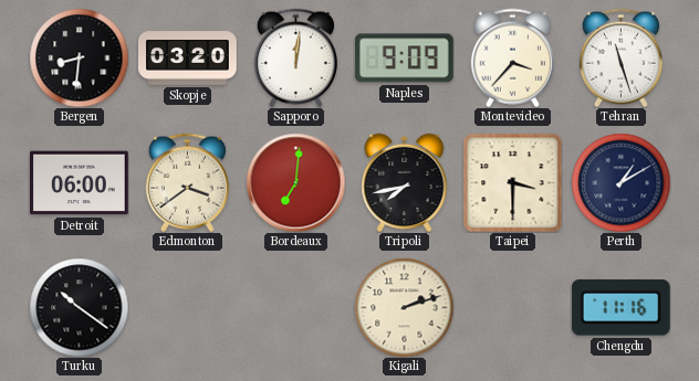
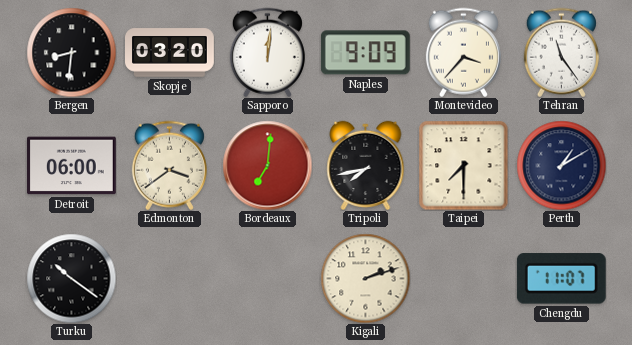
Tehran: 11:27 -> 11:24 (561, 52)
Taipei: 3:30 -> 7:30 (463, 165)
Chengdu: 11:16 -> 11:07 (561, 279)
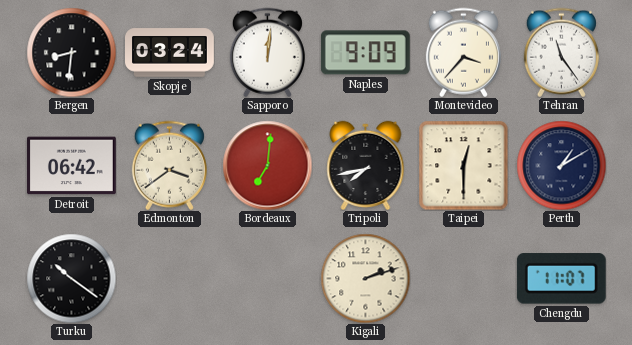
Skopje: 03:20 -> 03:24 (170, 53)
Detroit: 06:00 -> 06:42 (71, 166)
Taipei: 7:30 -> 12:30 (463, 165)
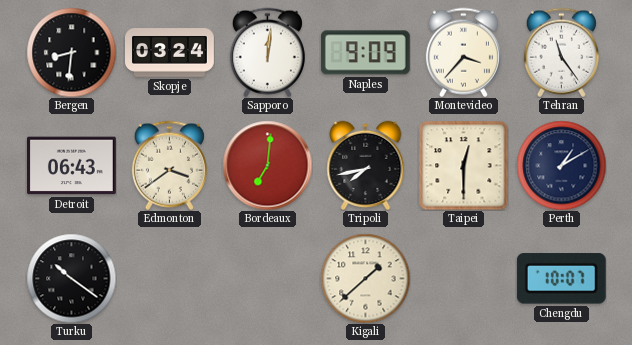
Detroit: 06:42 -> 06:43 (71, 166)
Kigali: 2:12 -> 1:38 (365, 278)
Chengdu: 11:07 -> 10:07 (561, 279)
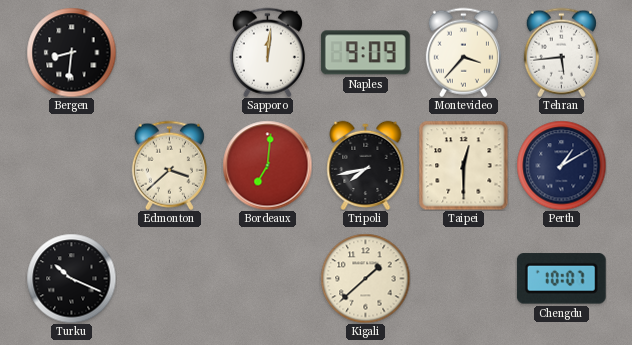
Skopje: 03:24 -> none (170, 53)
Tehran: 11:24 -> 5:44 (561, 52)
Detroit: 06:43 -> none (71, 166)
Edmonton: 3:39 -> 3:38 (169, 165)
Turku: 10:21 -> 10:19 (71, 278)
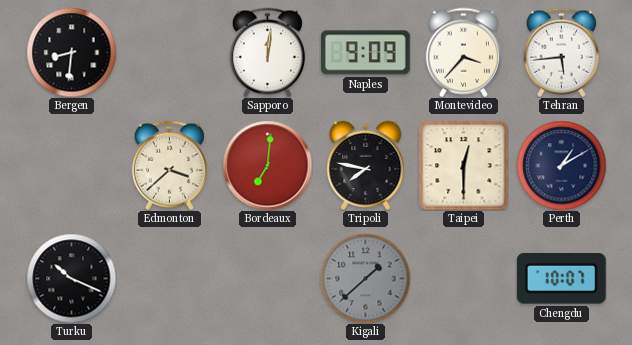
Tripoli: 7:43 -> 7:47 (366, 165)
Kigali dial: cream -> grey (365, 278)
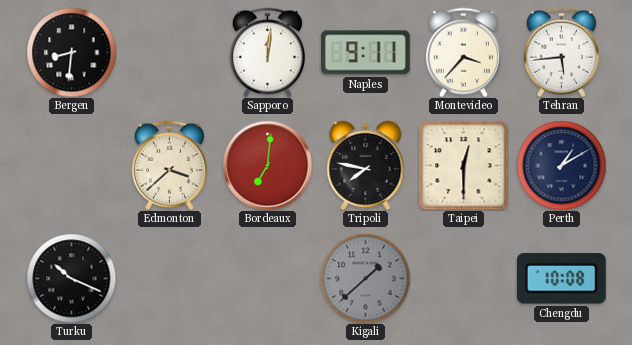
Naples: 9:09 -> 9:11 (365, 53)
Chengdu: 10:07 -> 10:08 (561, 279)
